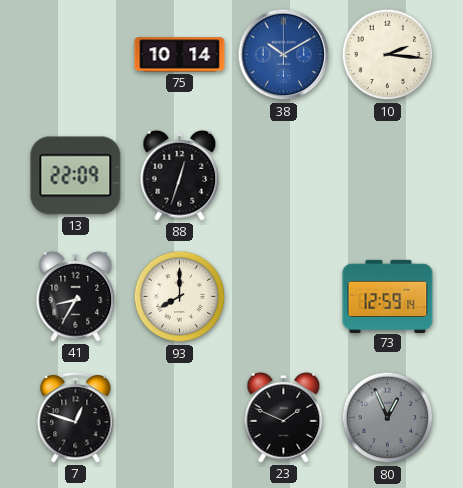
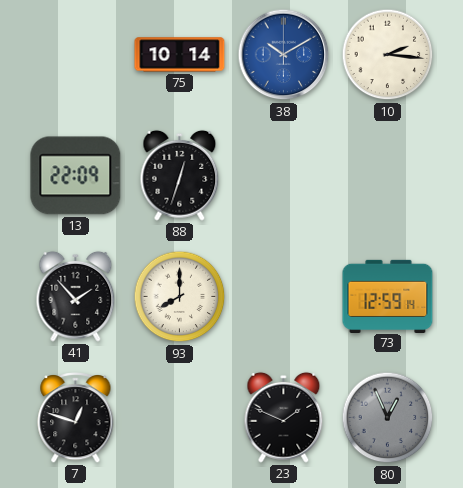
41: 8:35 -> 1:53 (76, 296)
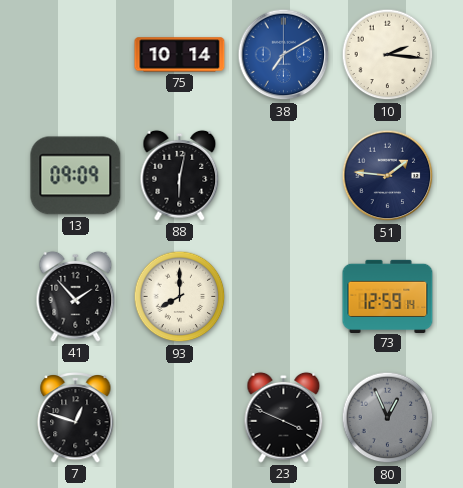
38: 10:10 -> 7:10 (284, 55)
13: 22:09 -> 09:09 (76, 176)
88: 12:33 -> 6:02 (180, 175)
51: none -> 1:46 (388, 176)
23: 1:49 -> 3:49 (284, 417)
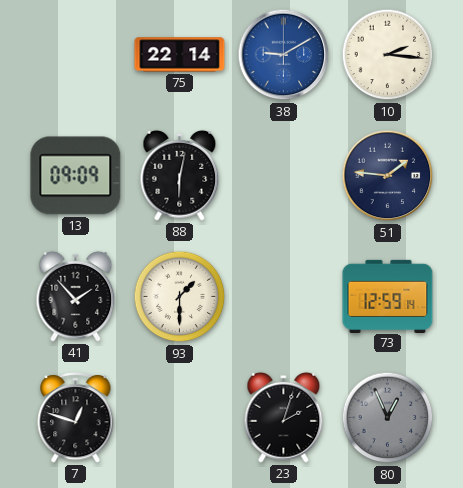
75: 10:14 -> 22:14 (180, 55)
38: 7:10 -> 9:10 (284, 55)
93: 8:00 -> 1:30 (180, 297)
23: 3:49 -> 2:03 (284, 417)
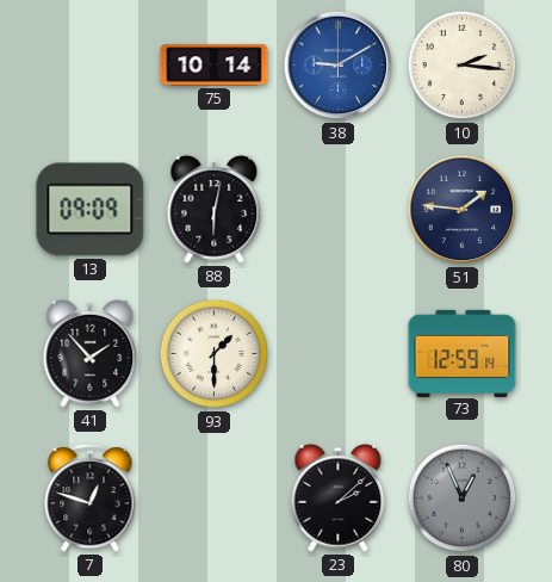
75: 22:14 -> 10:14 (215, 66)
23: 2:03 -> 2:08 (339, 497)
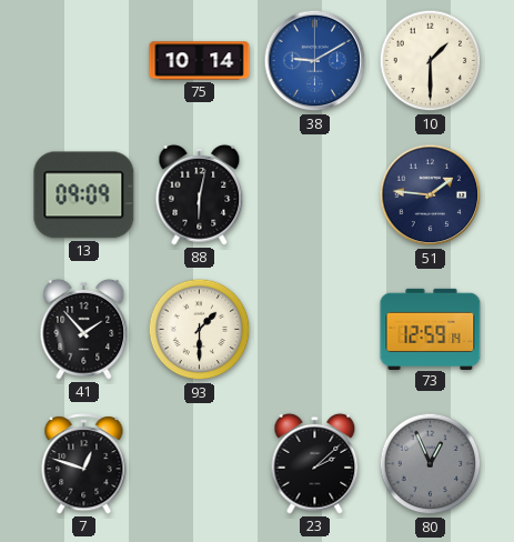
10: 2:16 -> 1:30 (431, 61)
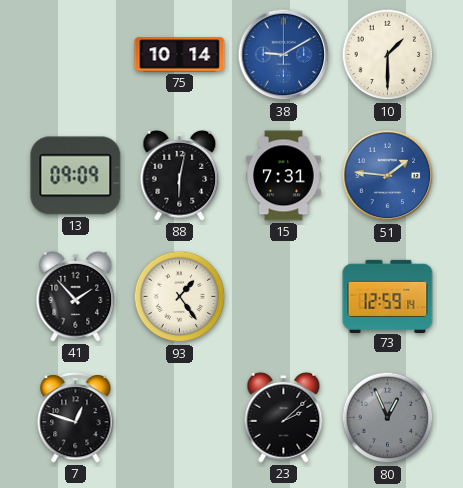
15: none -> 7:31 (284, 176)
51 dial: navy -> blue (388, 176)
93: 1:30 -> 1:24 (180, 297)
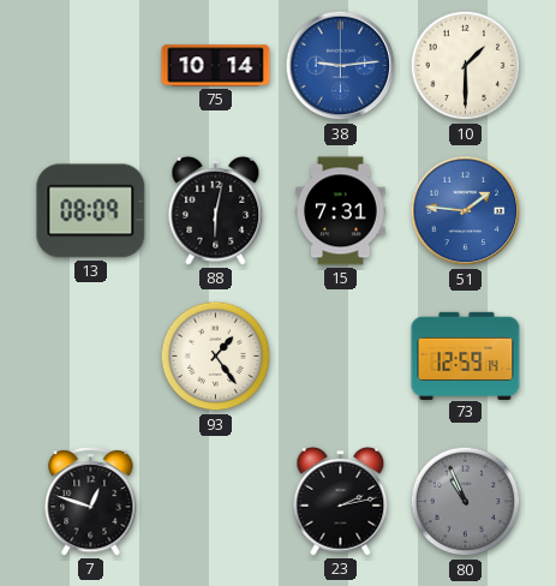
38: 9:10 -> 9:14 (341, 66)
13: 09:09 -> 08:09 (91, 211)
41: 1:53 -> none (76, 296)
23: 2:08 -> 2:13 (341, 501)
80: 12:56 -> 10:56 (466, 502)
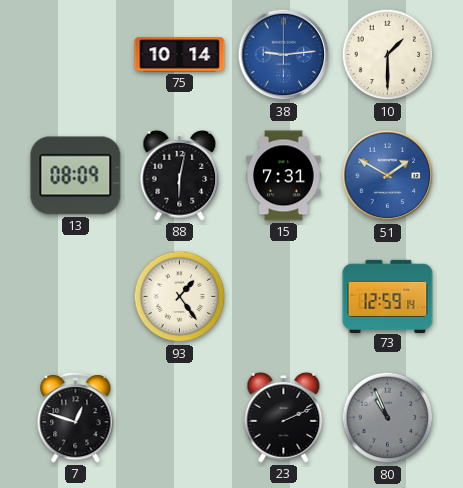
51: 1:46 -> 1:50 (388, 176)
23: 2:13 -> 2:11 (284, 417)
